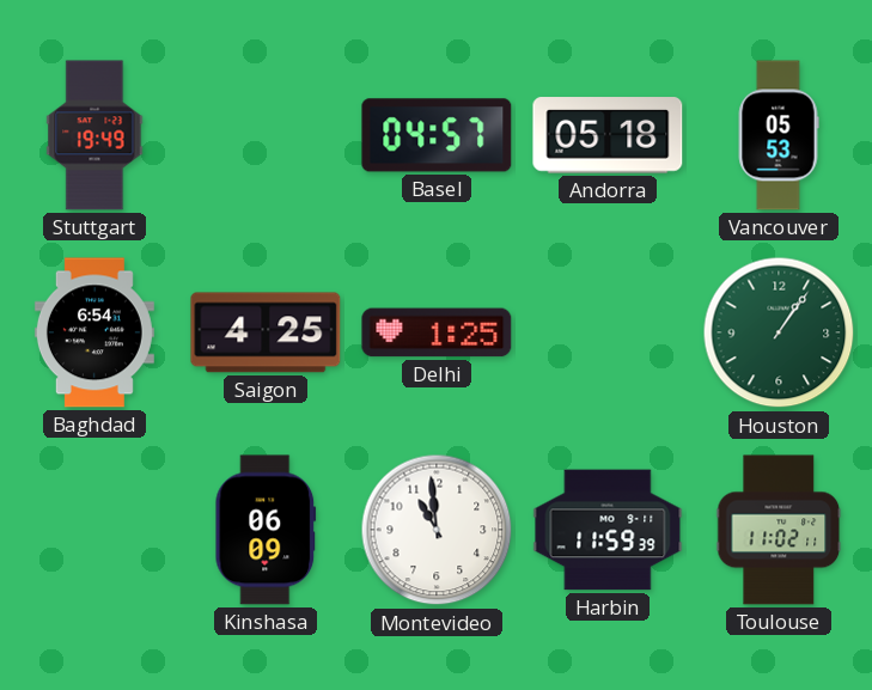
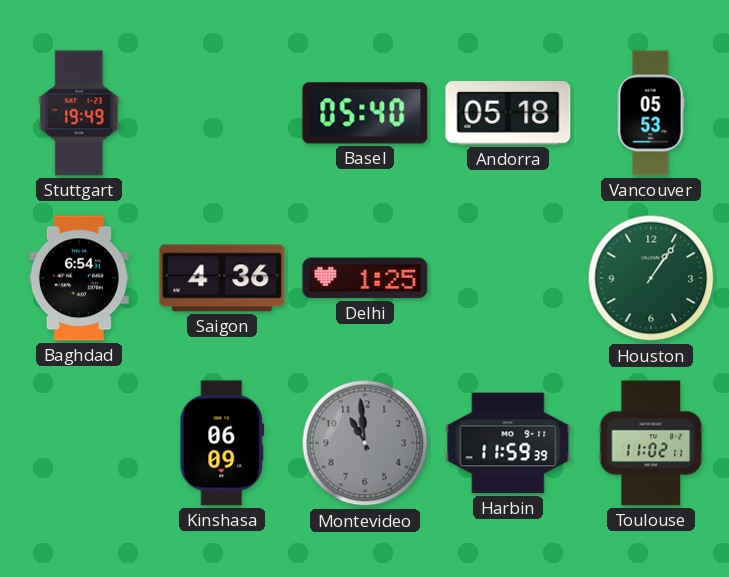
Basel: 04:57 -> 05:40 (365, 113)
Saigon: 4:25 -> 4:36 (222, 278)
Montevideo dial: white -> grey (365, 443)
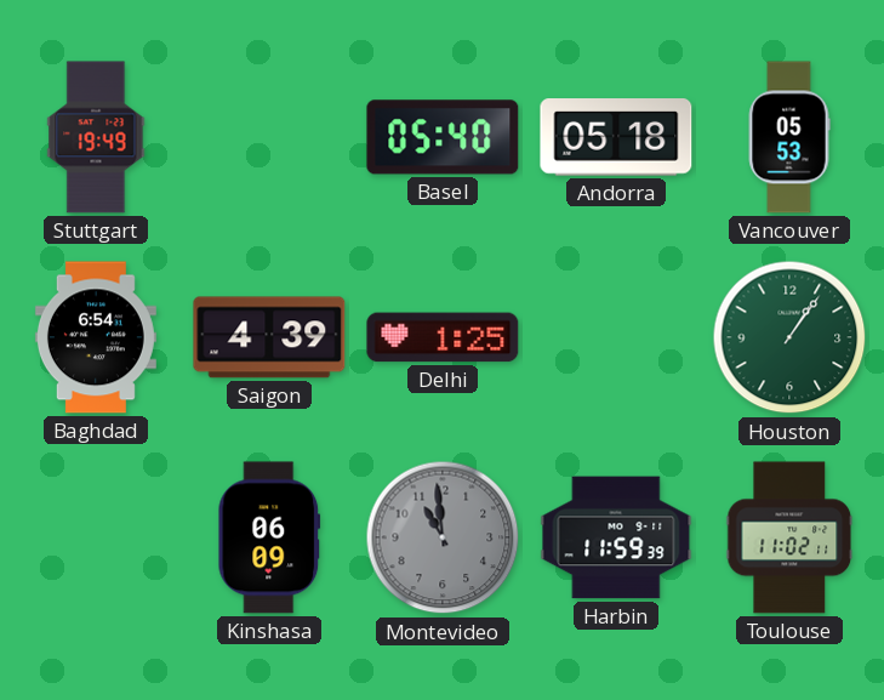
Saigon: 4:36 -> 4:39 (269, 337)
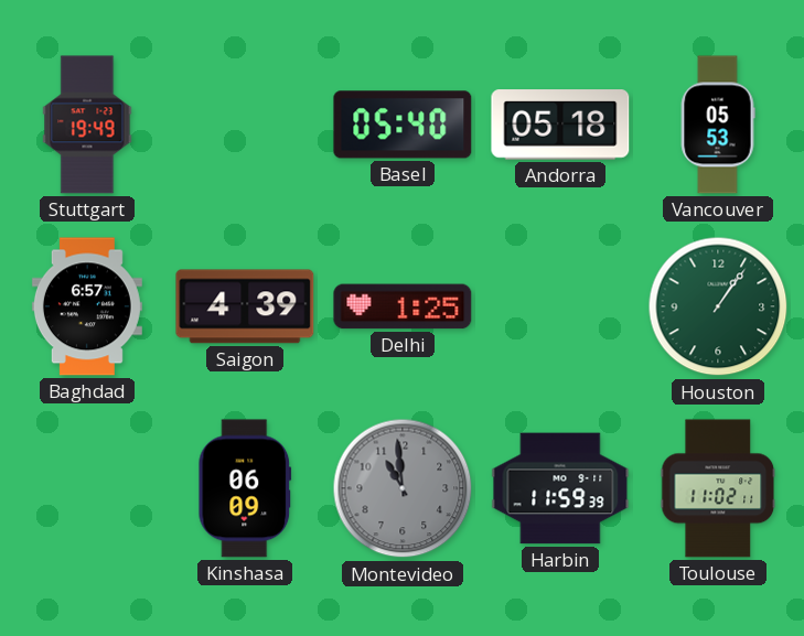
Baghdad: 6:54 -> 6:57 (87, 306)
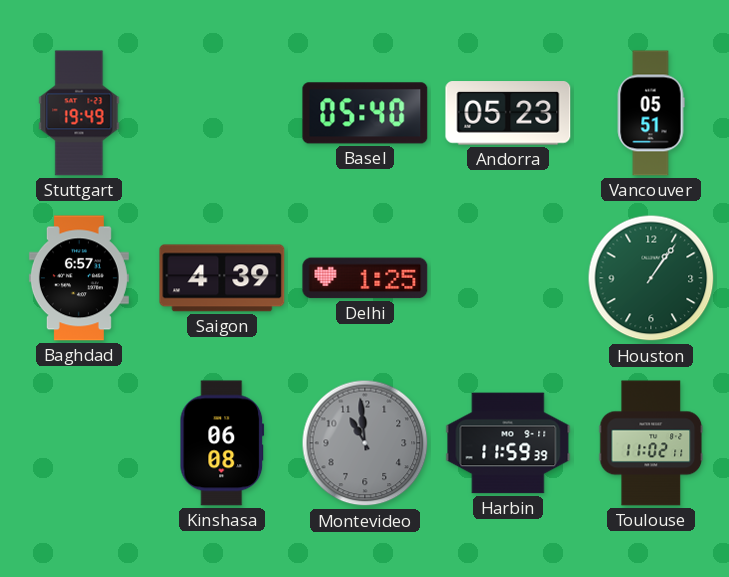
Andorra: 05:18 -> 05:23 (508, 113)
Vancouver: 05:53 -> 05:51 (651, 113)
Kinshasa: 06:09 -> 06:08 (222, 443)
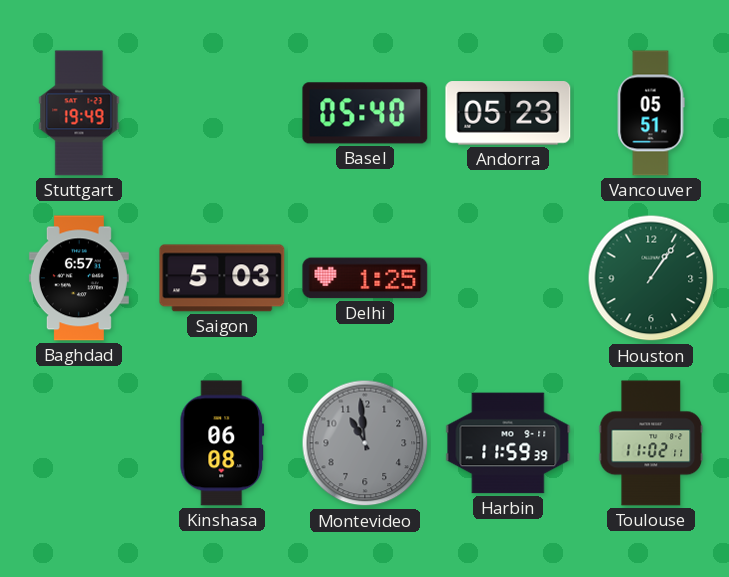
Saigon: 4:39 -> 5:03 (222, 278)
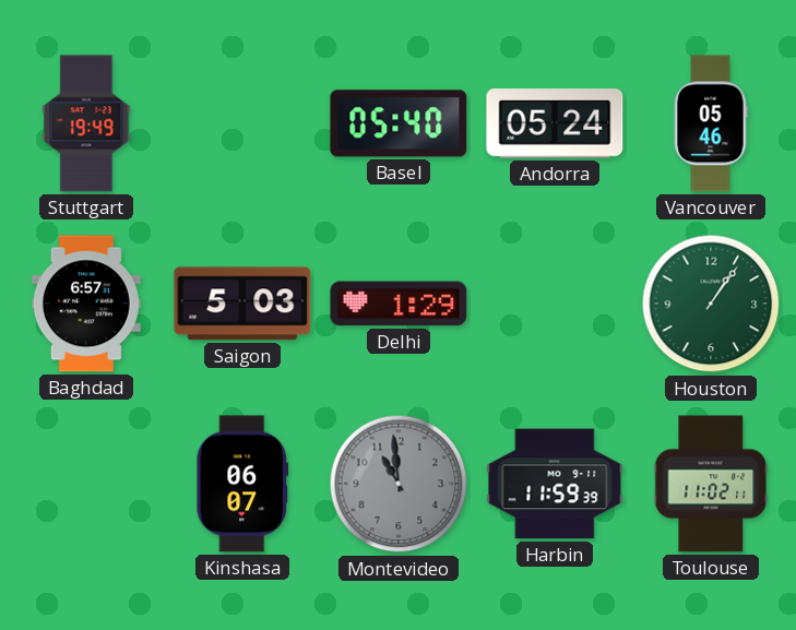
Andorra: 05:23 -> 05:24 (555, 123)
Vancouver: 05:51 -> 05:46 (711, 123)
Delhi: 1:25 -> 1:29 (399, 304)
Kinshasa: 06:08 -> 06:07 (242, 484)
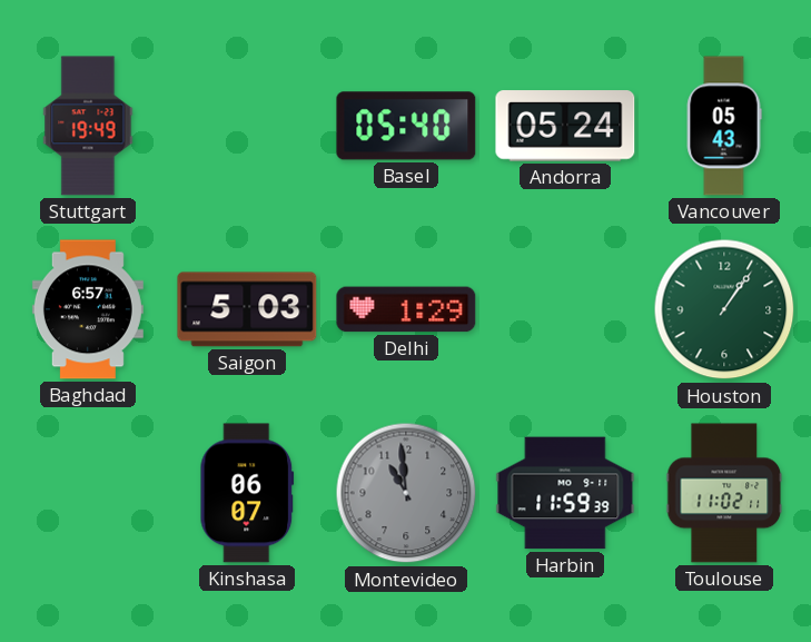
Vancouver: 05:46 -> 05:43 (724, 126)
